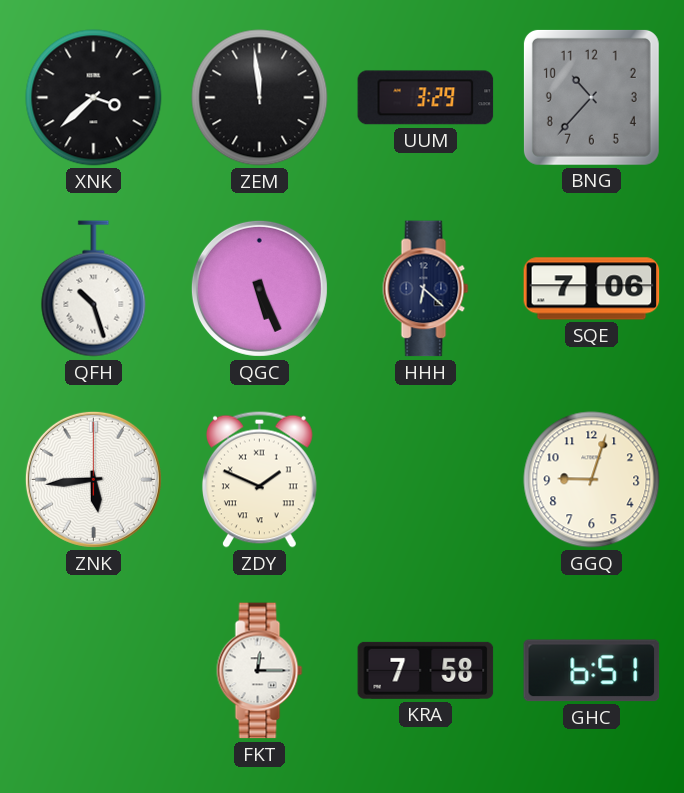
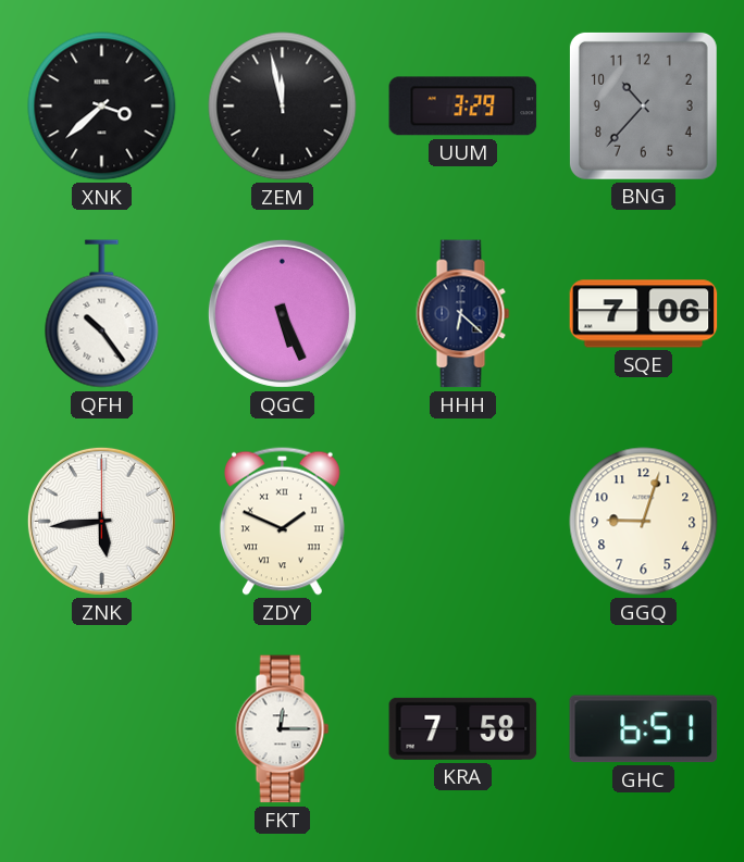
ZEM: 11:59 -> 11:58 (283, 107)
QFH: 10:27 -> 10:24 (102, 314)
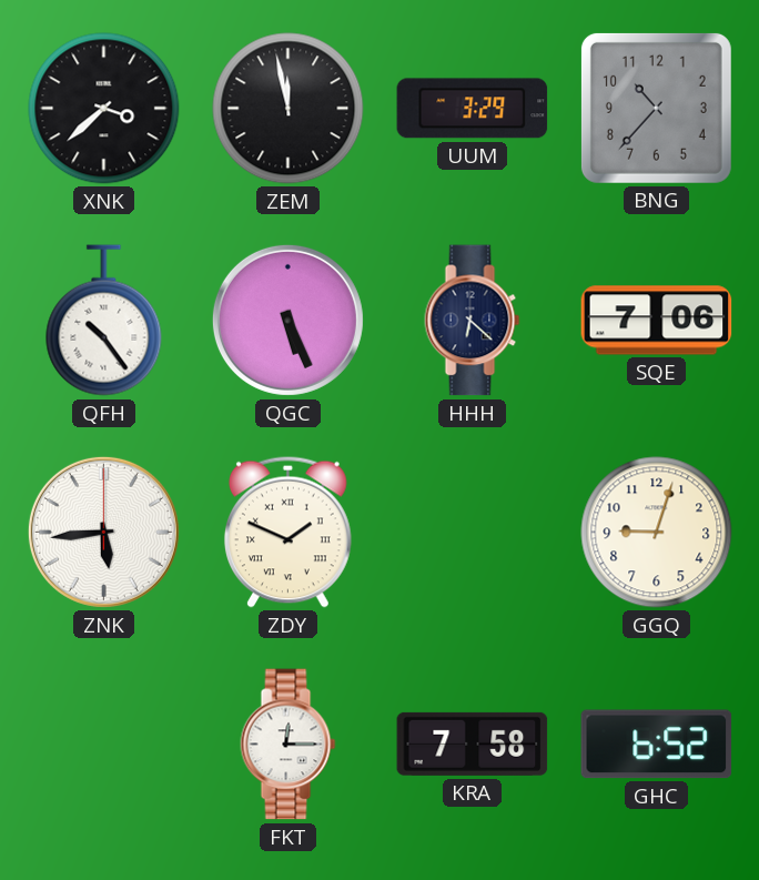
GHC: 6:51 -> 6:52 (657, 745)
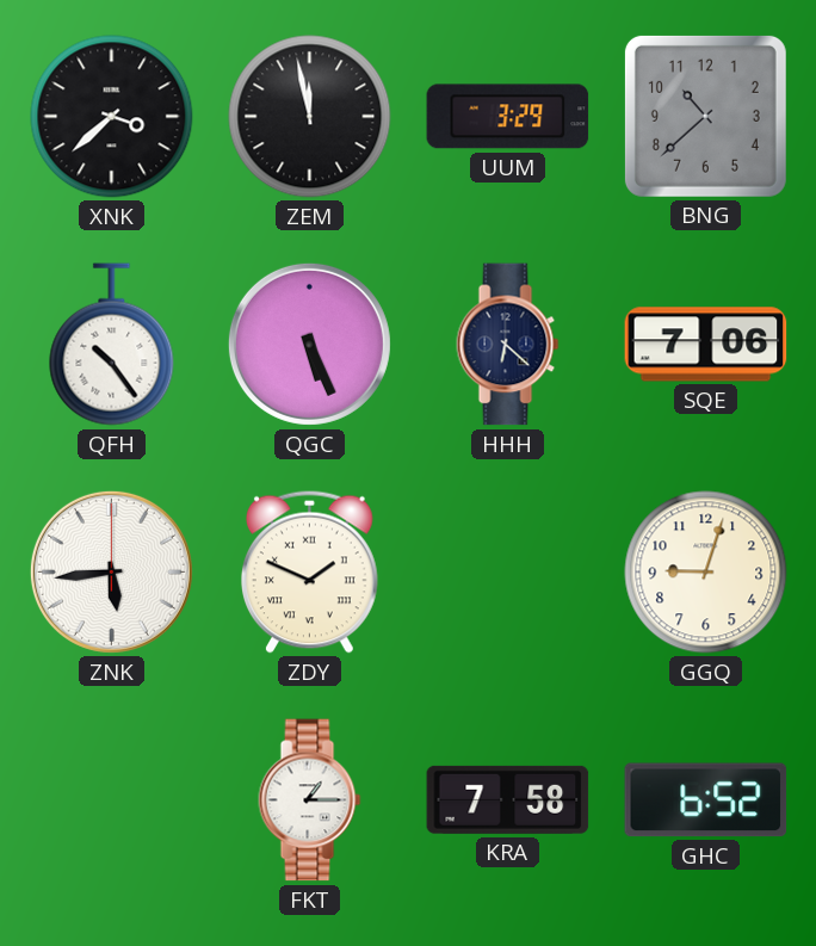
BNG: 10:37 -> 10:38 (705, 116)
FKT: 12:15 -> 1:15 (310, 800)
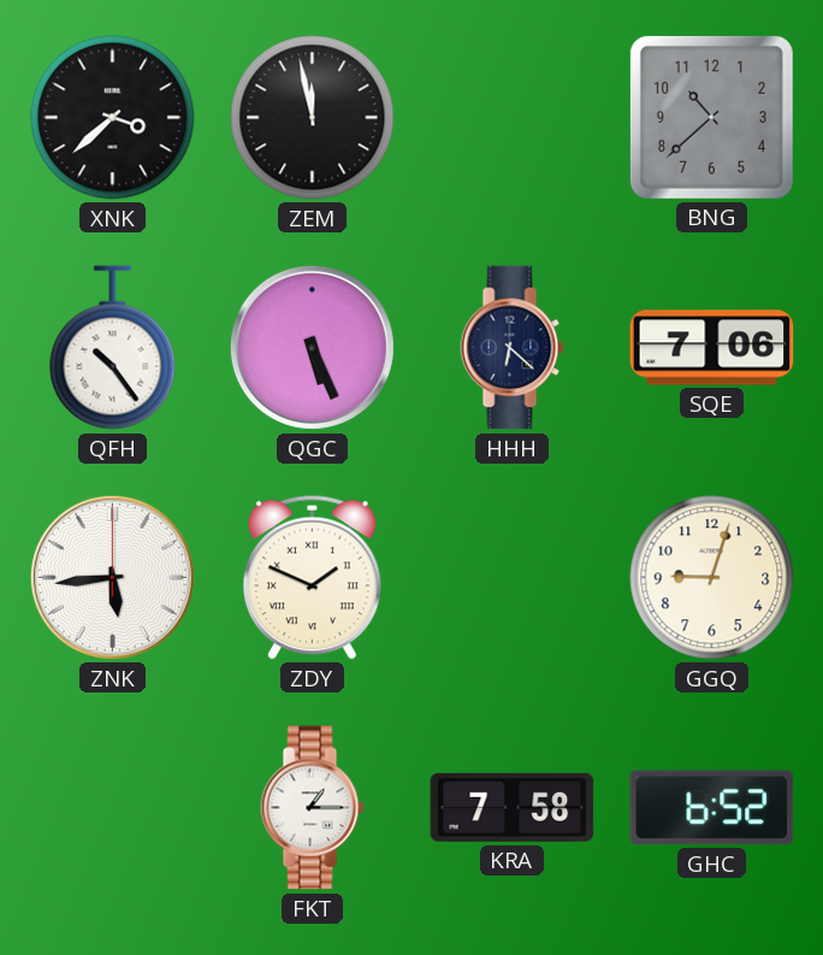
UUM: 3:29 -> none (508, 117)
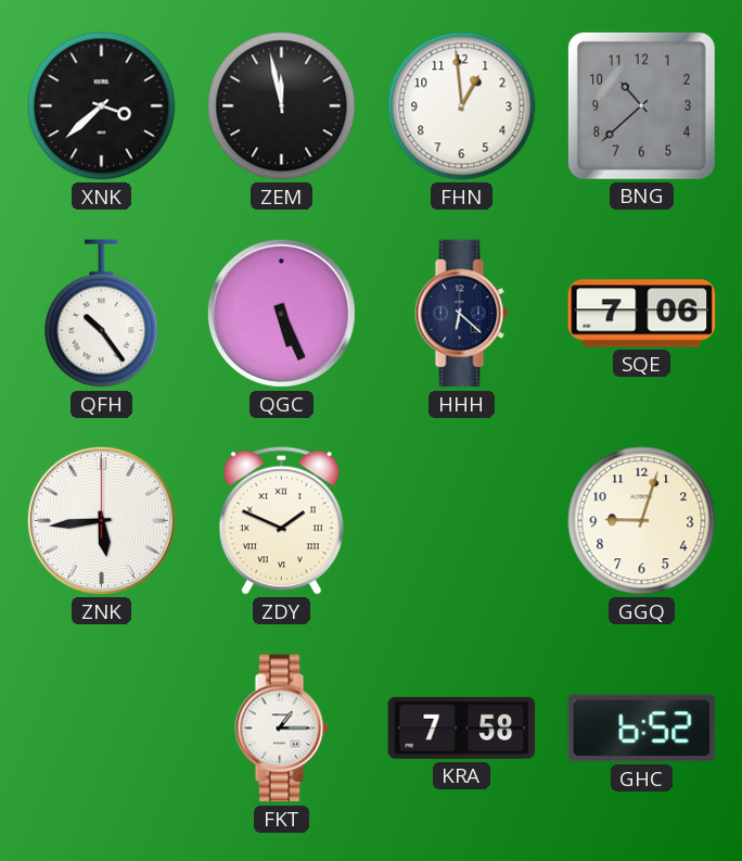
FHN: none -> 12:59 (462, 106)
